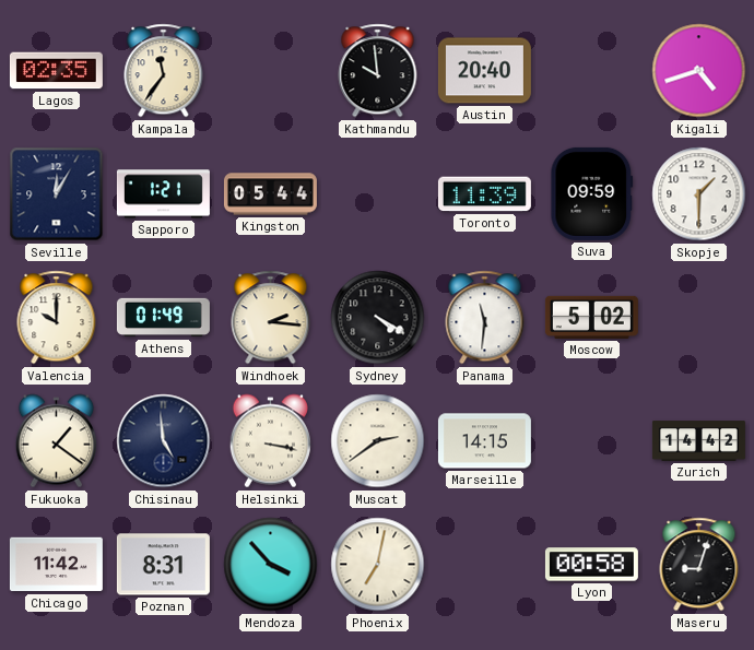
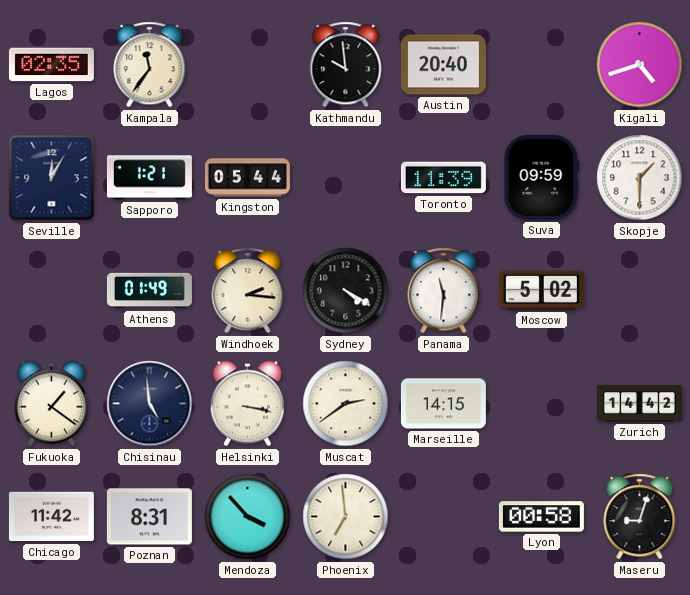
Valencia: 10:00 -> none (57, 318)
Phoenix: 7:02 -> 6:59 (346, 517)
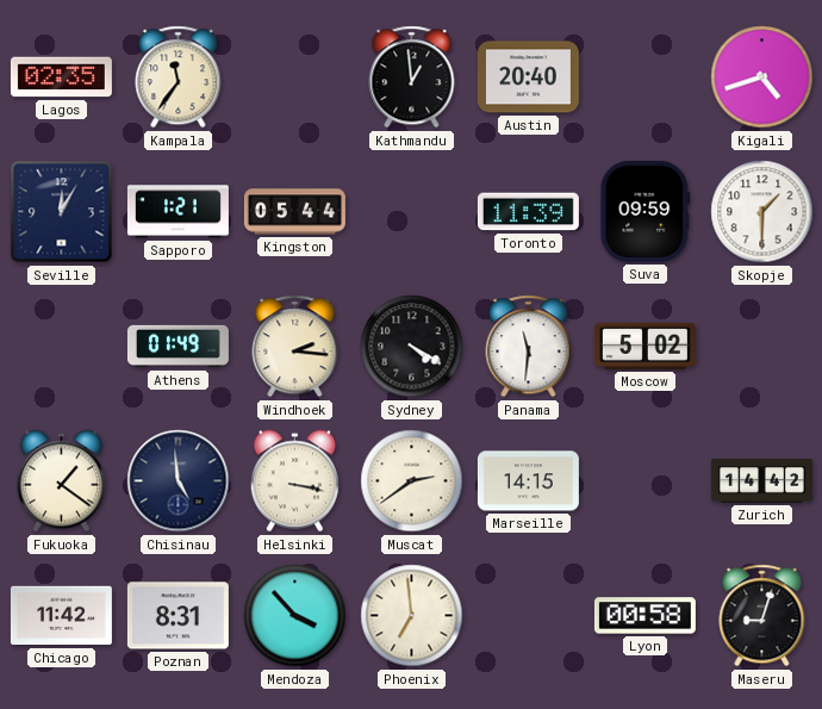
Kathmandu: 9:59 -> 12:59 (412, 77)
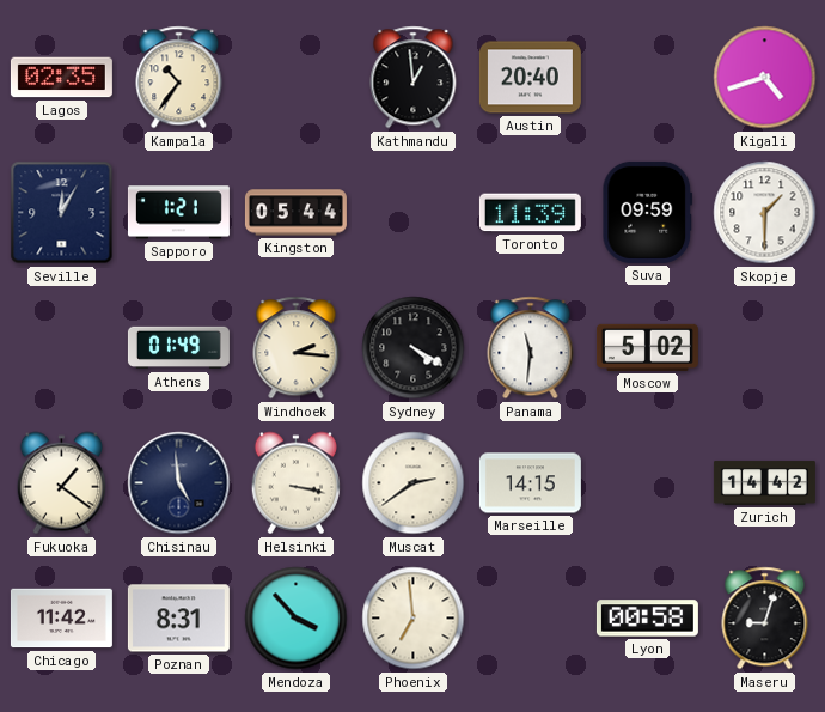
Kampala: 11:36 -> 10:36 (179, 78)
